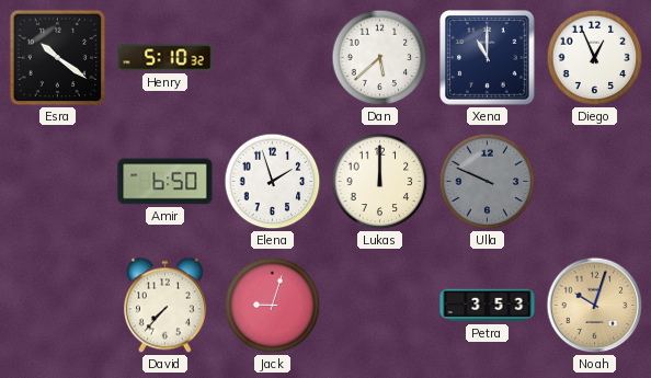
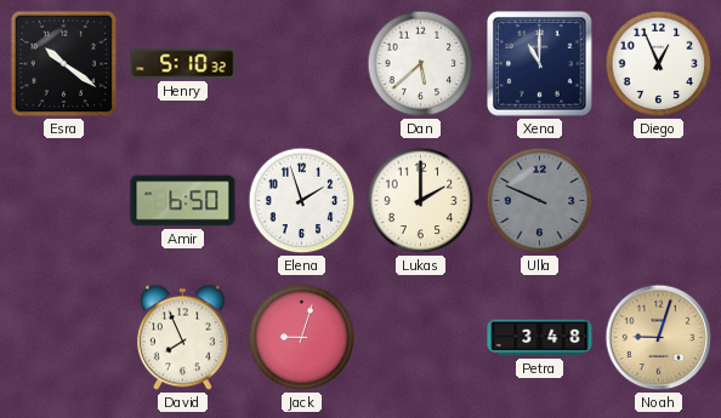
Lukas: 12:00 -> 2:00 (421, 201)
David: 7:37 -> 7:56 (182, 338)
Petra: 3:53 -> 3:48 (540, 338)
Noah: 10:03 -> 9:03 (659, 338)
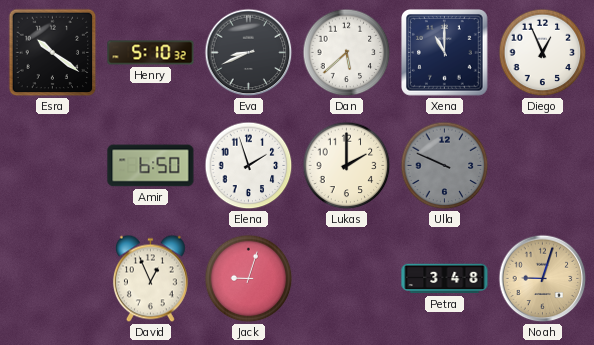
Eva: none -> 8:41 (249, 53)
David: 7:56 -> 12:56 (150, 279)
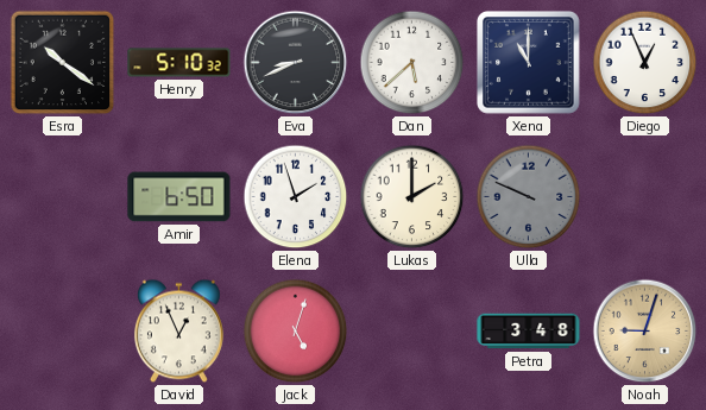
Jack: 9:03 -> 5:03 (296, 332)
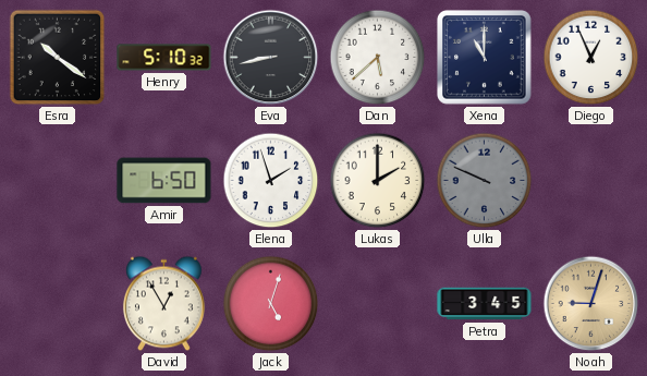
Eva: 8:41 -> 8:43 (271, 58)
David: 12:56 -> 12:55 (163, 304)
Petra: 3:48 -> 3:45 (485, 304)
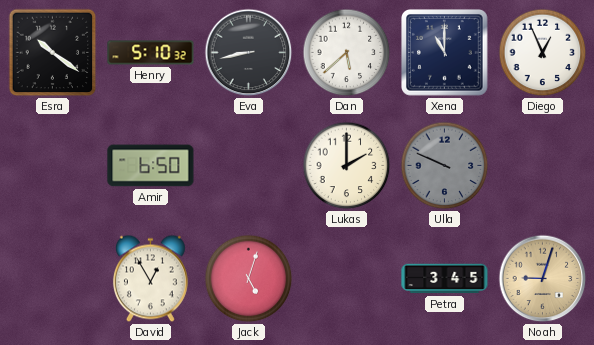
Elena: 1:57 -> none (271, 181)
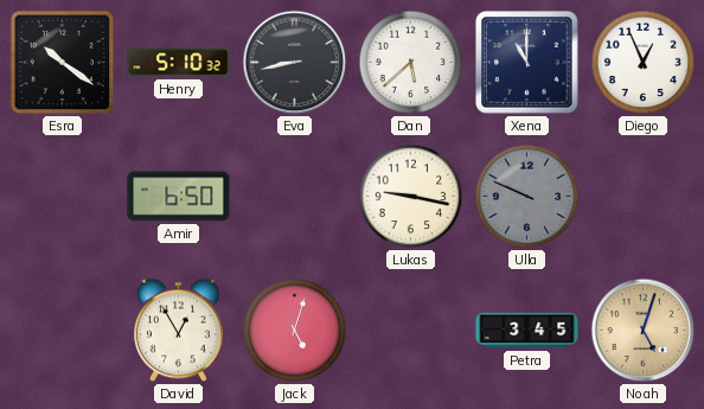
Lukas: 2:00 -> 9:17 (411, 197)
Noah: 9:03 -> 5:03 (644, 331)
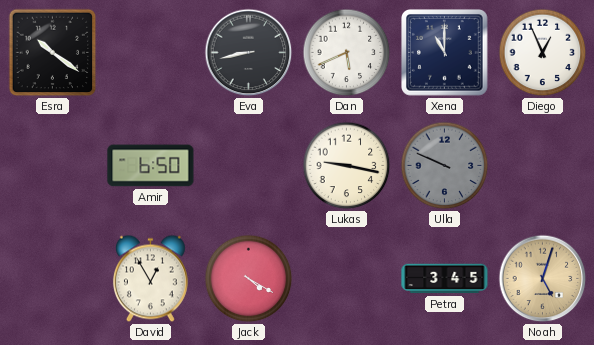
Henry: 5:10 -> none (179, 63)
Dan: 5:38 -> 5:41 (347, 53)
Jack: 5:03 -> 4:20 (249, 279)
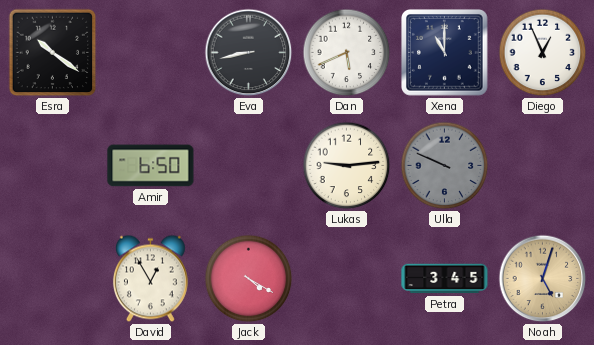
Lukas: 9:17 -> 9:14 (347, 166)
